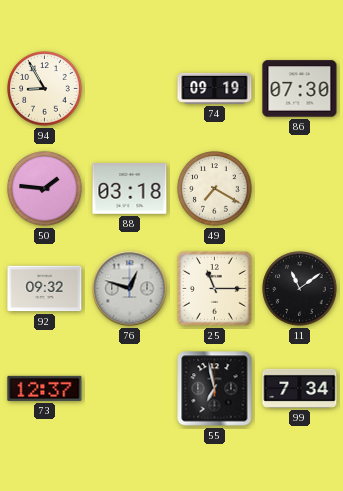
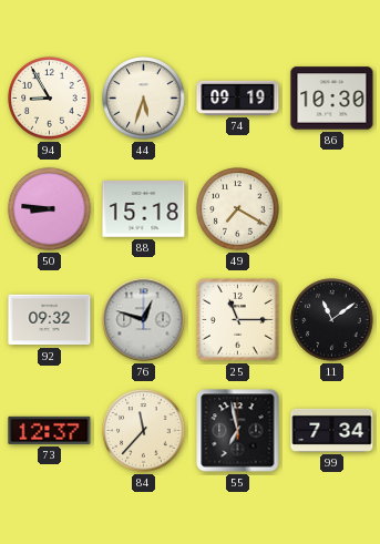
44: none -> 5:33 (144, 99)
86: 07:30 -> 10:30 (332, 99)
50: 1:46 -> 8:46 (50, 209)
88: 03:18 -> 15:18 (144, 209)
84: none -> 11:37 (144, 431)
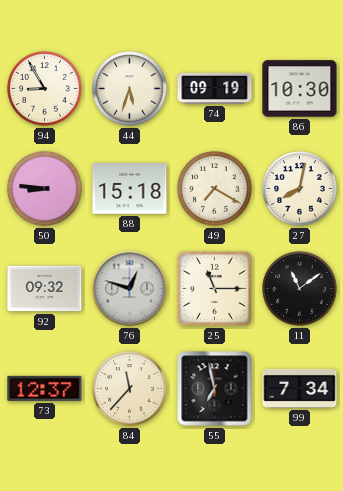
27: none -> 8:02 (300, 189)
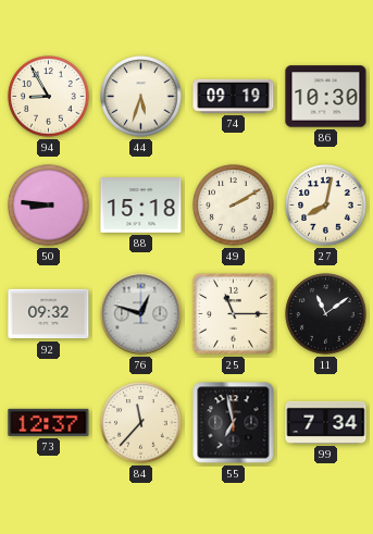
49: 7:20 -> 2:10 (234, 206)
